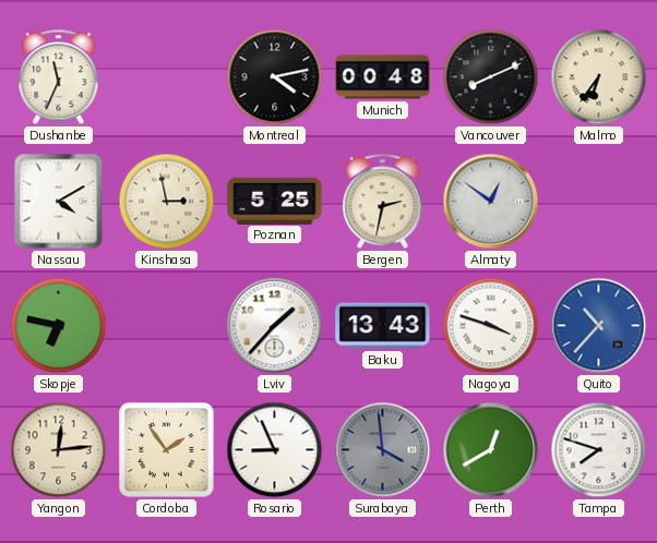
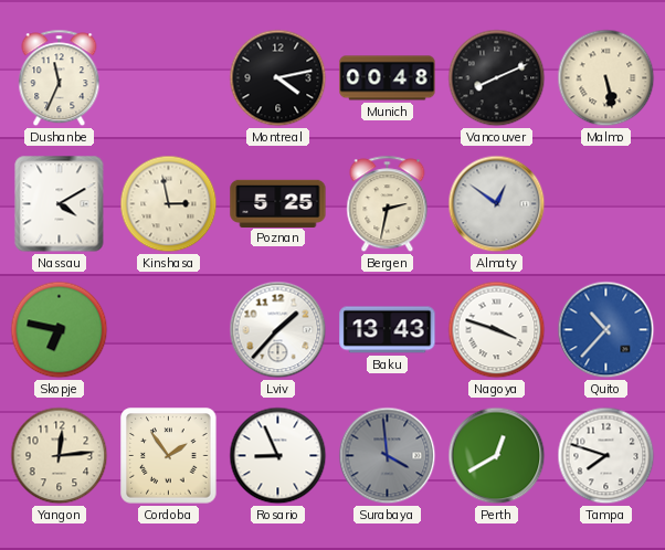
Malmo: 6:36 -> 5:28 (606, 78)
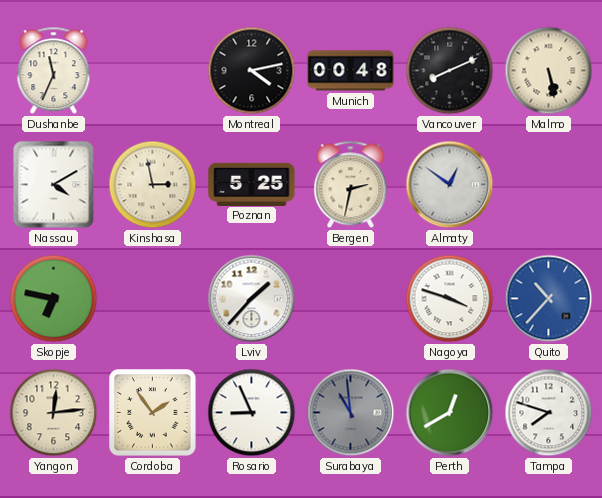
Baku: 13:43 -> none (388, 330)
Surabaya: 3:59 -> 10:59 (351, 413)
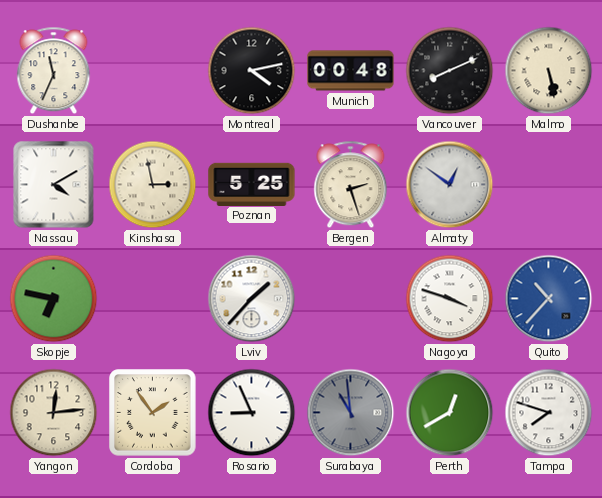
Bergen: 2:32 -> 2:27 (351, 185)
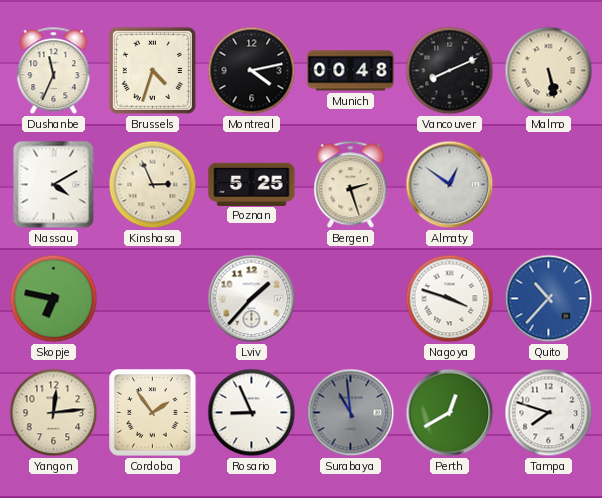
Brussels: none -> 4:33 (152, 70)
Kinshasa: 2:58 -> 2:56 (153, 185)
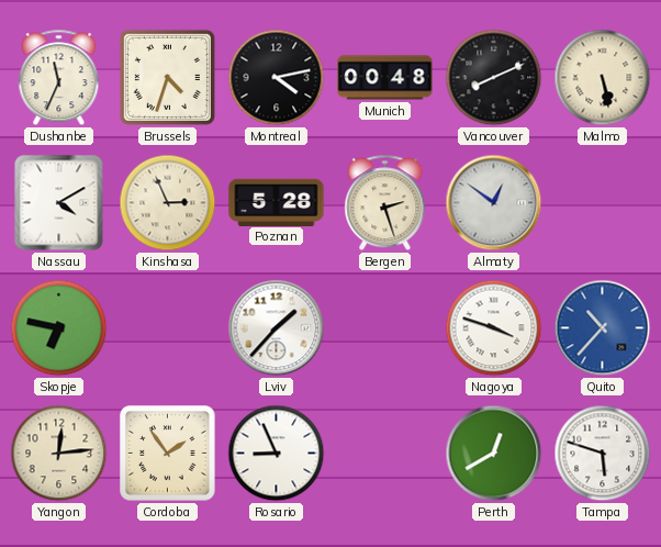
Poznan: 5:25 -> 5:28 (277, 202)
Surabaya: 10:59 -> none (351, 413)
Tampa: 7:48 -> 5:48 (603, 454)
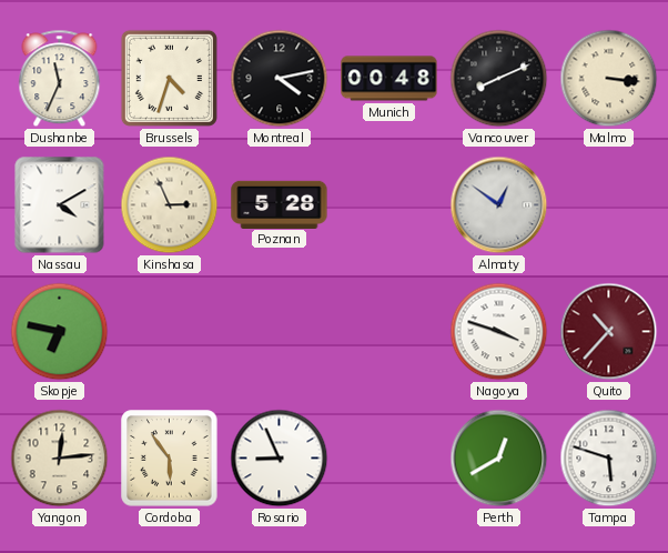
Malmo: 5:28 -> 3:16 (609, 79)
Bergen: 2:27 -> none (385, 203)
Lviv: 1:37 -> none (277, 328)
Quito dial: blue -> burgundy (609, 332)
Cordoba: 1:54 -> 5:54 (170, 459)
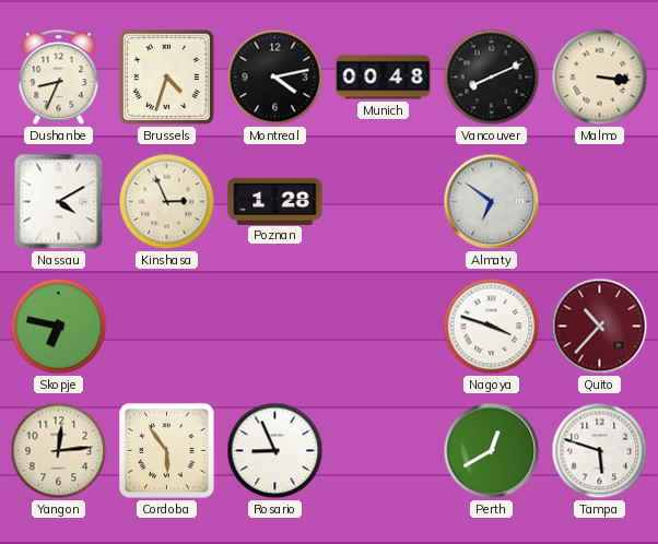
Dushanbe: 11:34 -> 8:34 (59, 78)
Poznan: 5:28 -> 1:28 (275, 201)
Almaty: 12:51 -> 6:51 (492, 202)
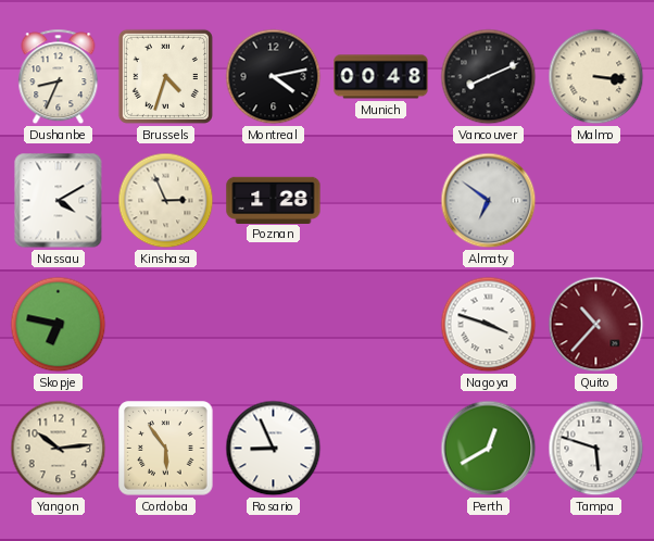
Yangon: 12:14 -> 10:14 (59, 449)
